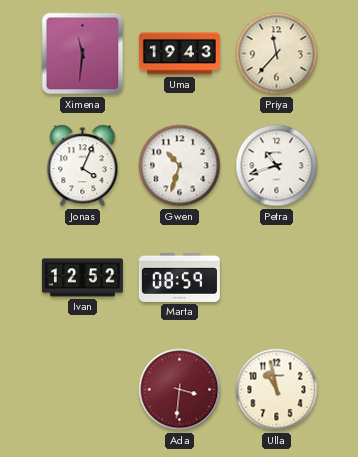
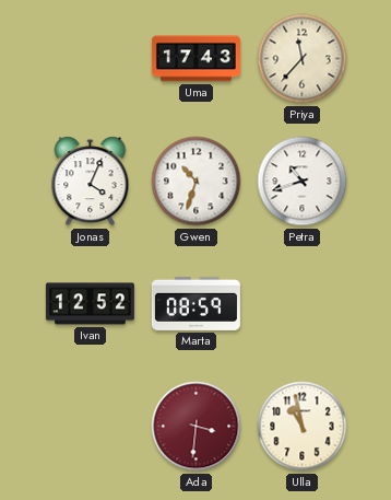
Ximena: 11:31 -> none (83, 54)
Uma: 19:43 -> 17:43 (195, 59)
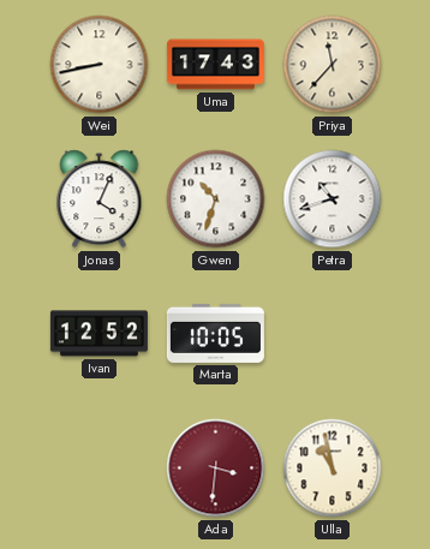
Wei: none -> 8:43 (100, 65)
Marta: 08:59 -> 10:05 (215, 333)
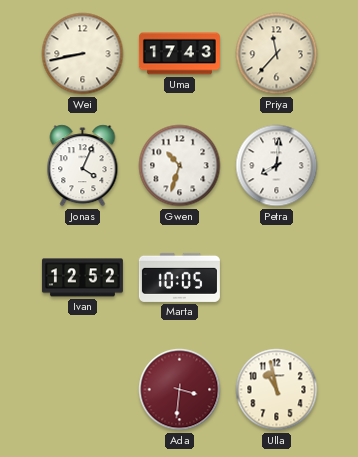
Petra: 10:42 -> 8:01 (277, 166)
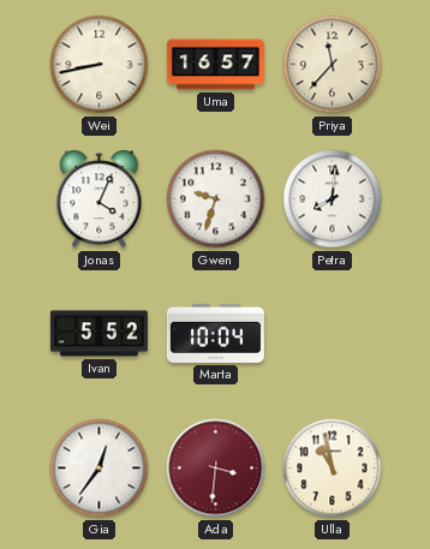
Uma: 17:43 -> 16:57 (215, 65)
Gwen: 10:33 -> 9:33 (216, 199)
Ivan: 12:52 -> 5:52 (98, 334)
Marta: 10:05 -> 10:04 (215, 333)
Gia: none -> 12:36 (100, 469)
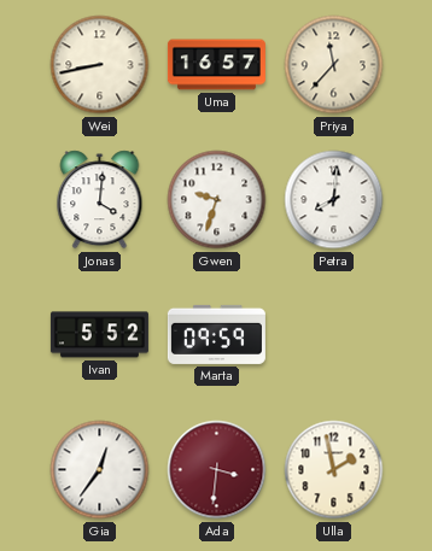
Jonas: 4:04 -> 4:01 (100, 200)
Marta: 10:04 -> 09:59 (216, 334)
Ulla: 10:58 -> 1:58 (334, 470)
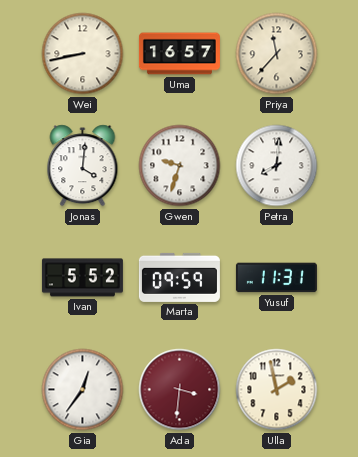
Yusuf: none -> 11:31 (276, 278)
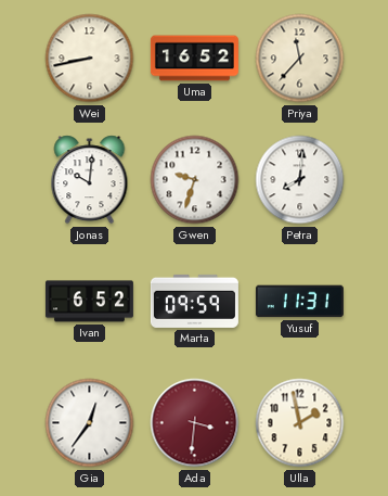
Uma: 16:57 -> 16:52 (194, 59)
Jonas: 4:01 -> 10:01 (90, 180)
Ivan: 5:52 -> 6:52 (89, 302)
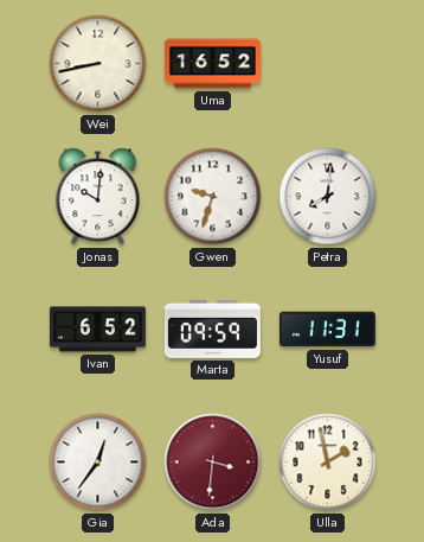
Priya: 11:37 -> none (300, 59)
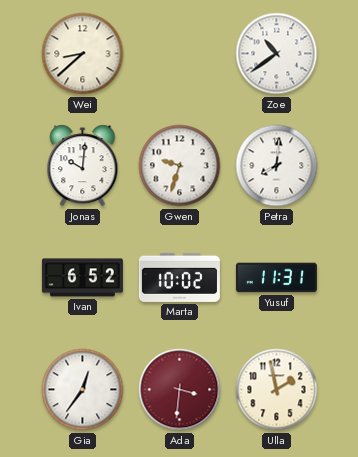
Wei: 8:43 -> 8:38 (83, 54)
Uma: 16:52 -> none (212, 64)
Zoe: none -> 10:39 (277, 54)
Marta: 09:59 -> 10:02 (179, 277)
